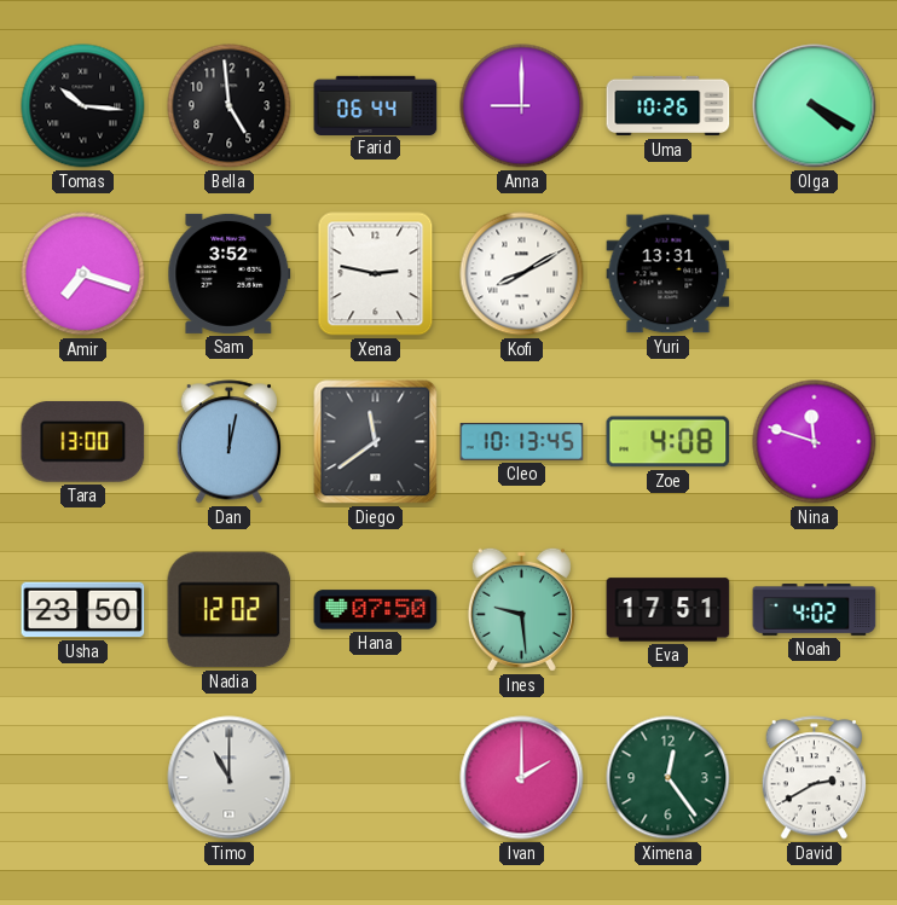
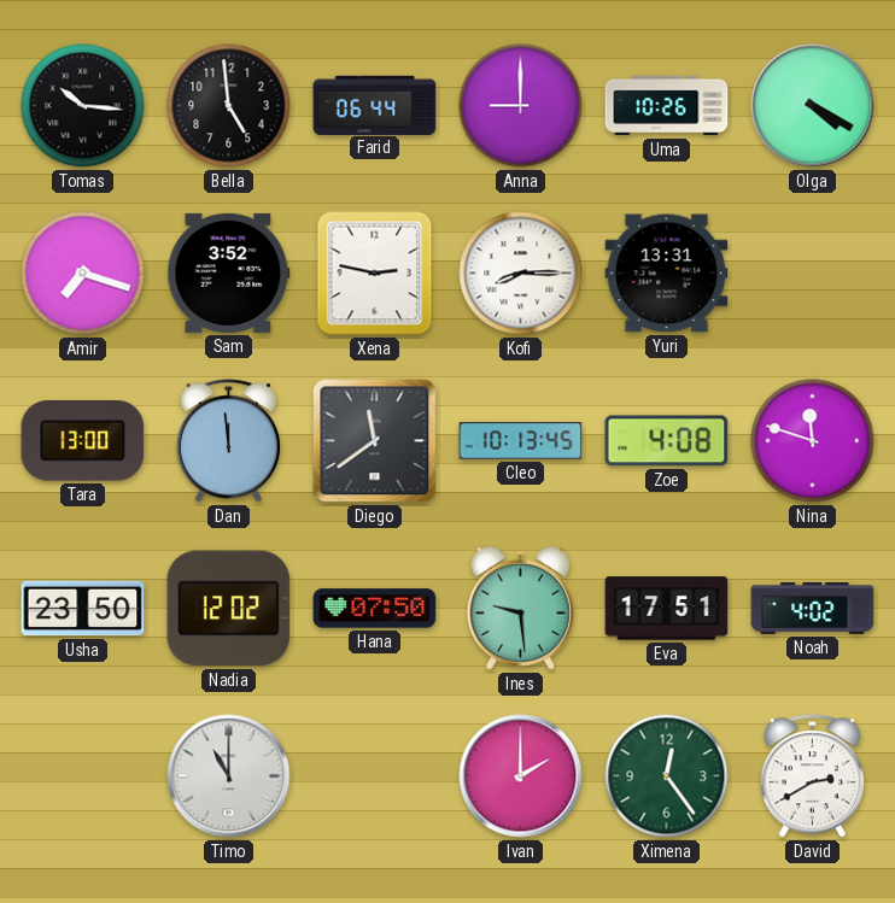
Kofi: 8:10 -> 8:15 (521, 274)
Dan: 12:02 -> 11:59 (228, 441)
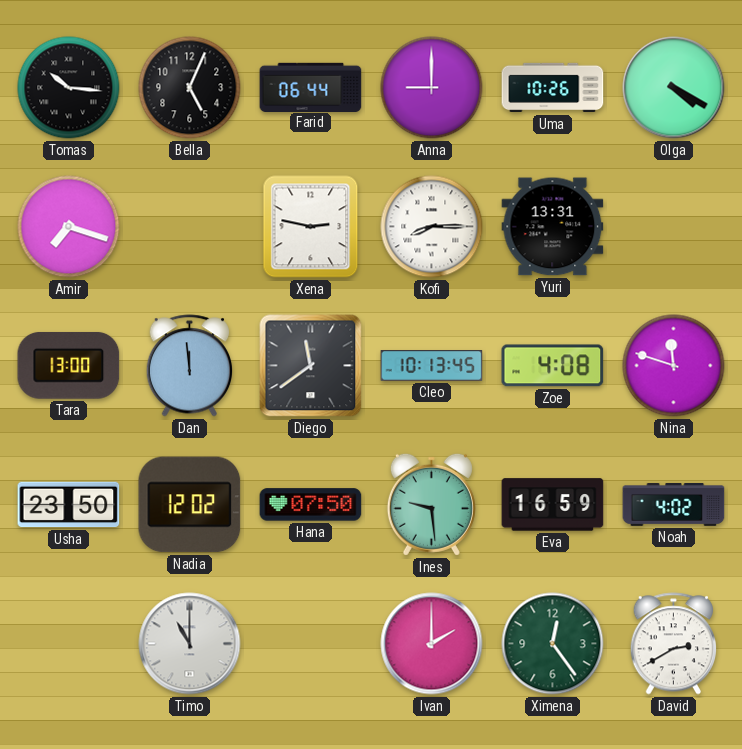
Bella: 4:59 -> 5:04 (190, 88)
Sam: 3:52 -> none (229, 272)
Eva: 17:51 -> 16:59 (553, 505)
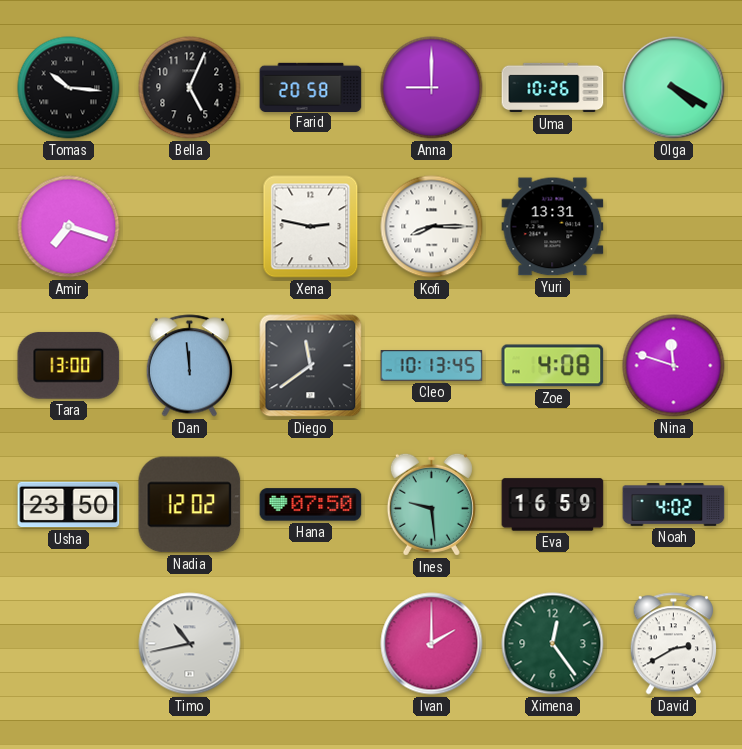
Farid: 06:44 -> 20:58 (311, 87)
Timo: 11:00 -> 10:43 (190, 644)
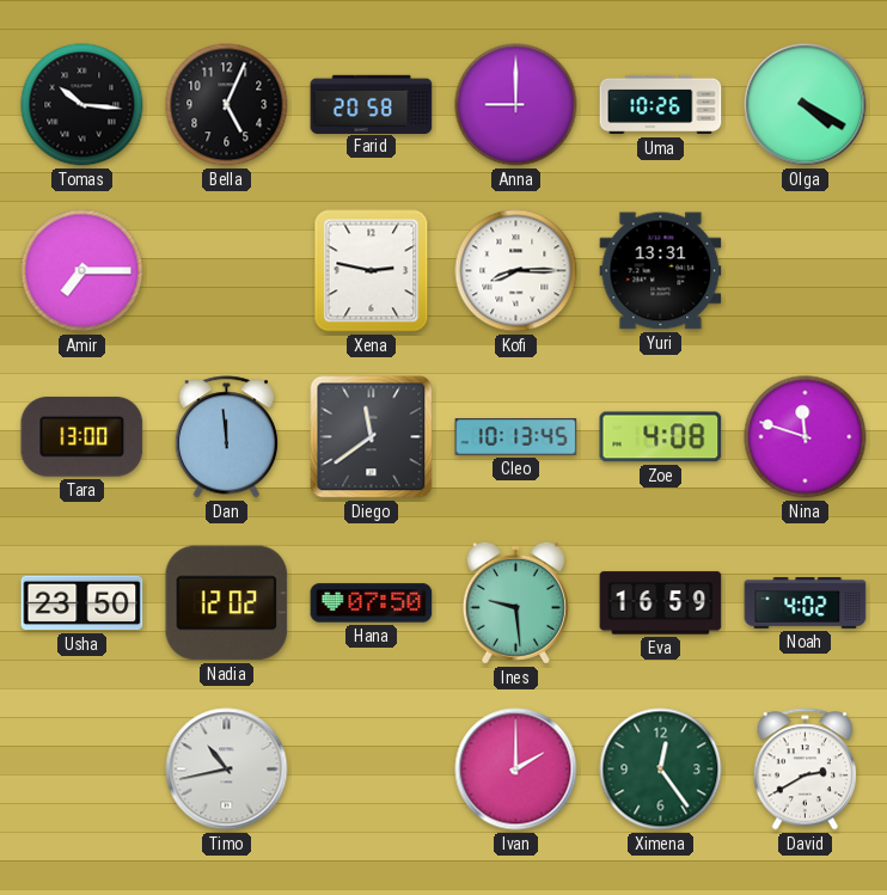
Amir: 7:18 -> 7:15 (82, 271)
